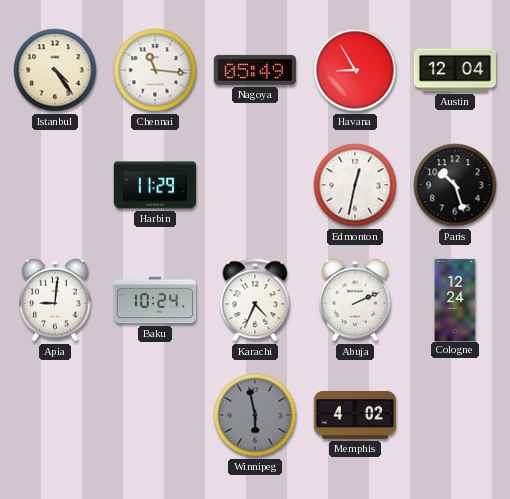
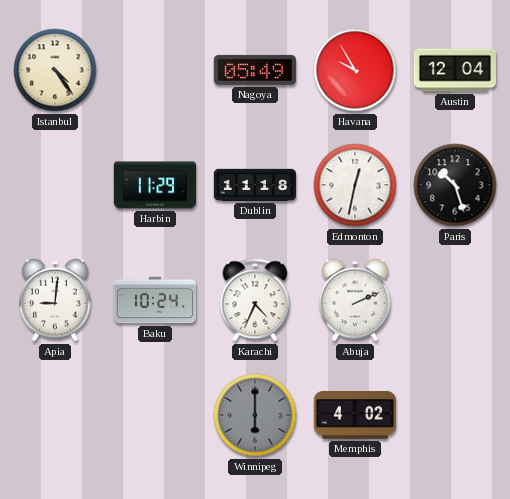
Chennai: 11:16 -> none (155, 70)
Havana: 8:55 -> 9:55 (355, 70)
Dublin: none -> 11:18 (254, 185)
Cologne: 12:24 -> none (455, 299)
Winnipeg: 5:58 -> 6:00 (255, 415)
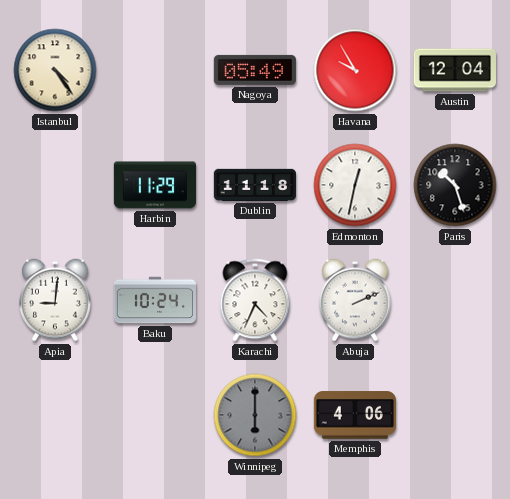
Memphis: 4:02 -> 4:06 (355, 415)
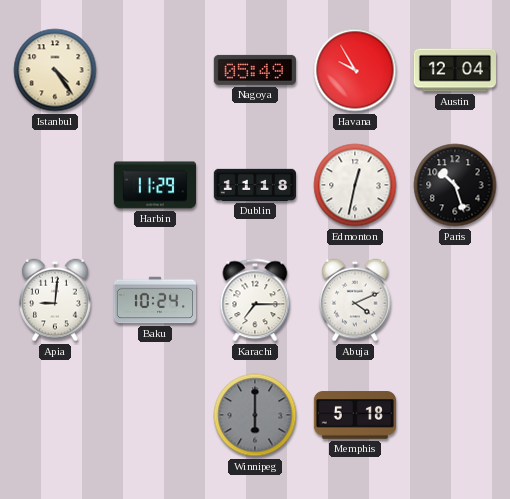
Karachi: 4:34 -> 7:15 (255, 300)
Abuja: 2:11 -> 4:11 (355, 300)
Memphis: 4:06 -> 5:18 (355, 415)
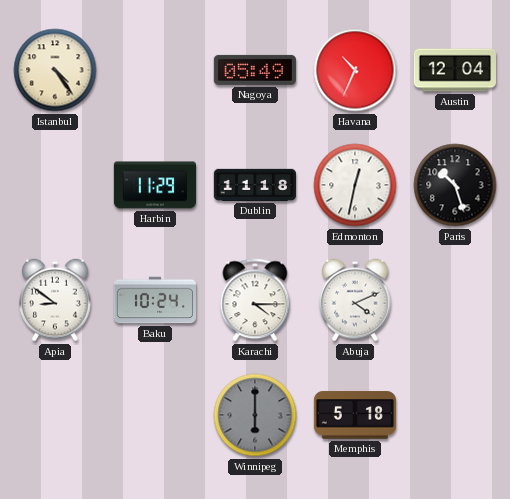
Havana: 9:55 -> 10:34 (355, 70)
Apia: 9:01 -> 8:51 (55, 300)
Karachi: 7:15 -> 4:15 (255, 300)
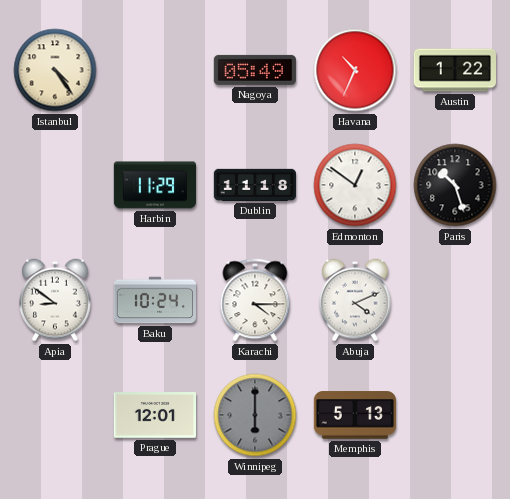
Austin: 12:04 -> 1:22 (454, 70)
Edmonton: 12:32 -> 12:51 (355, 185)
Prague: none -> 12:01 (155, 415)
Memphis: 5:18 -> 5:13 (355, 415)
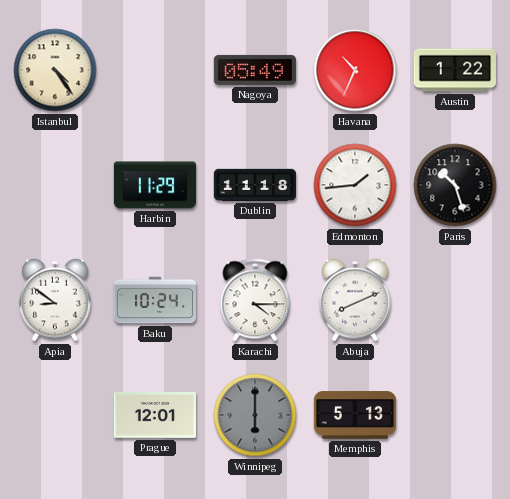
Edmonton: 12:51 -> 1:44 (355, 185)
Abuja: 4:11 -> 8:11 (355, 300)
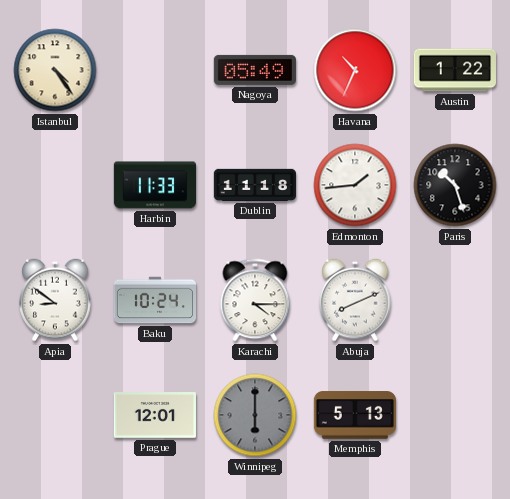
Harbin: 11:29 -> 11:33 (154, 185)
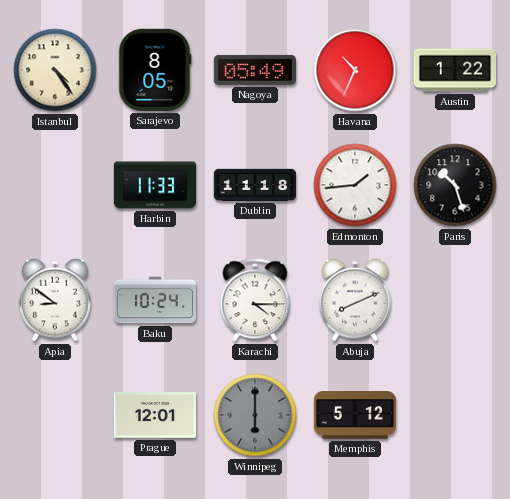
Sarajevo: none -> 8:05 (155, 70)
Memphis: 5:13 -> 5:12 (355, 415)
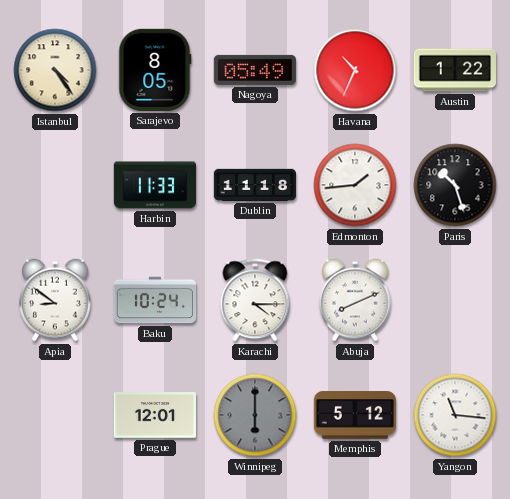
Yangon: none -> 11:16 (455, 415)
